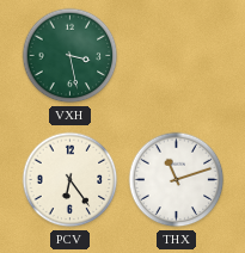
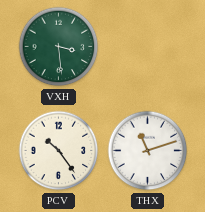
VXH: 3:28 -> 3:29 (59, 47)
PCV: 6:24 -> 10:24 (59, 151)
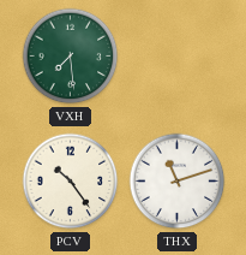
VXH: 3:29 -> 7:29 (71, 57)
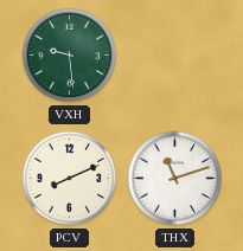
VXH: 7:29 -> 9:29 (70, 56)
PCV: 10:24 -> 8:11 (70, 179)
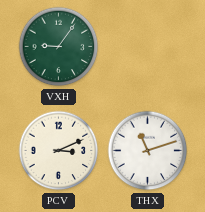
VXH: 9:29 -> 9:06 (59, 47)
PCV: 8:11 -> 3:11 (59, 151)
